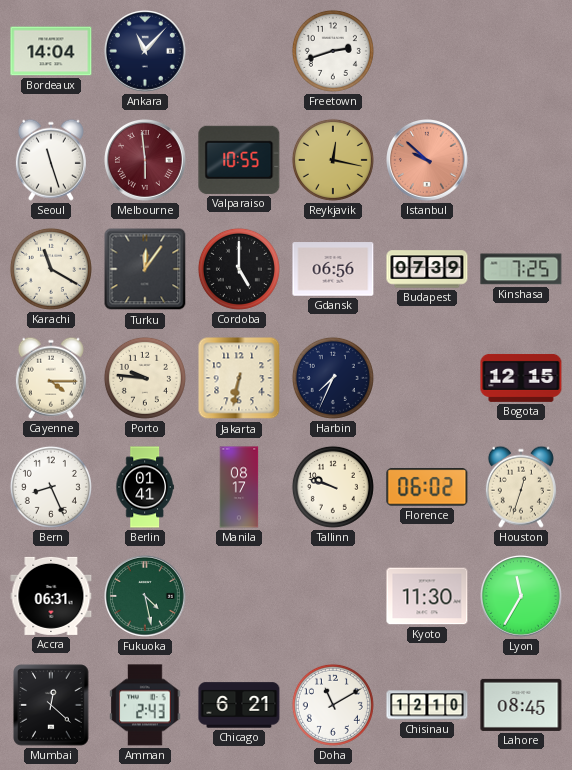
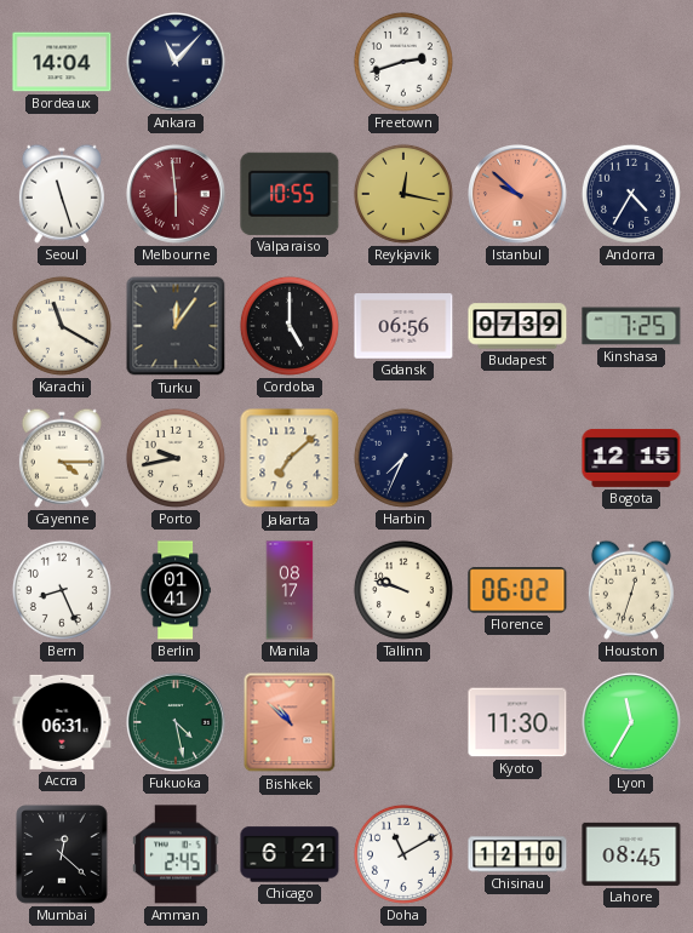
Andorra: none -> 4:35 (631, 194)
Porto: 9:46 -> 9:43 (176, 458)
Jakarta: 6:32 -> 7:08 (290, 458)
Bishkek: none -> 10:52 (290, 722)
Amman: 2:43 -> 2:45 (176, 854)
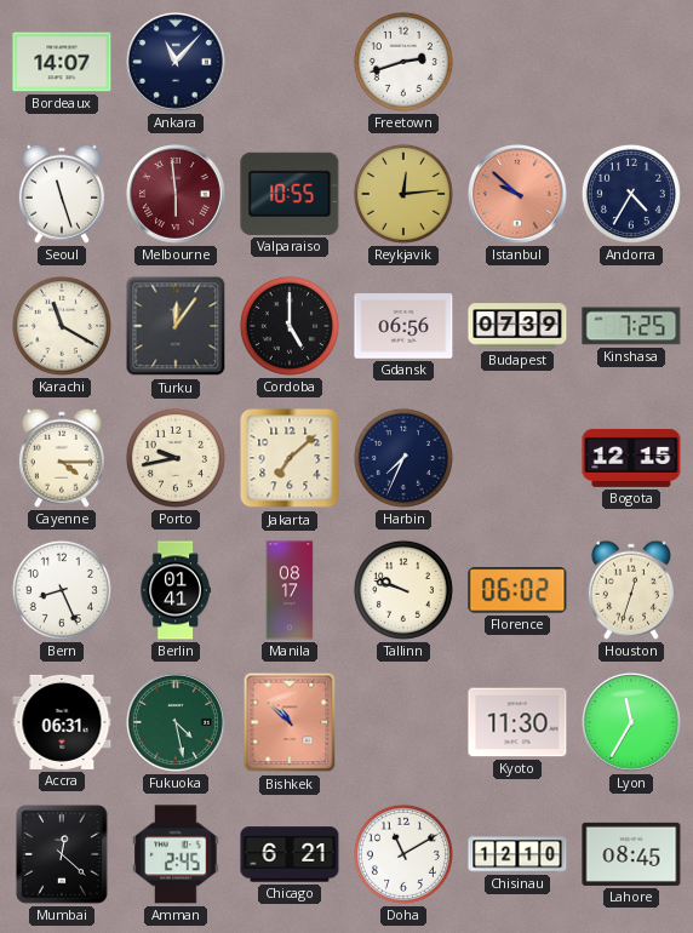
Bordeaux: 14:04 -> 14:07 (62, 62)
Reykjavik: 12:17 -> 12:14 (403, 194)
